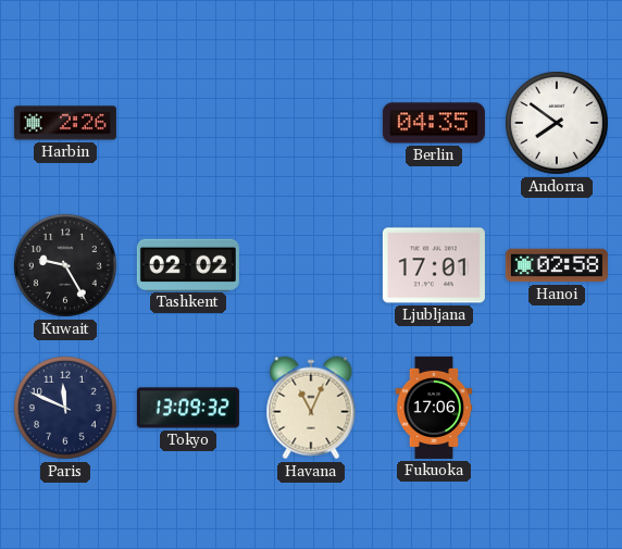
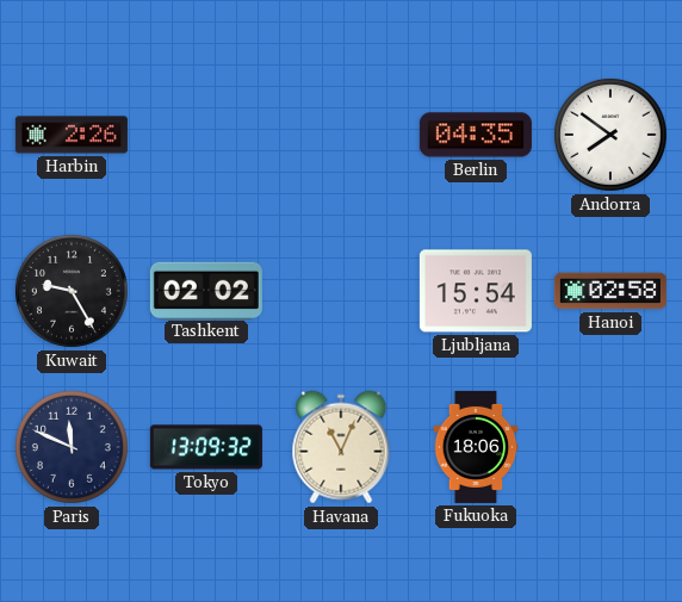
Ljubljana: 17:01 -> 15:54 (476, 291)
Fukuoka: 17:06 -> 18:06 (476, 447)
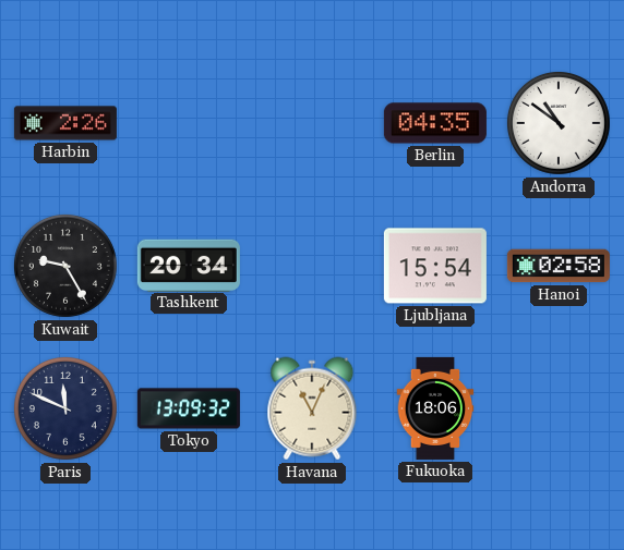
Andorra: 7:51 -> 10:51 (559, 123)
Tashkent: 02:02 -> 20:34 (189, 265)
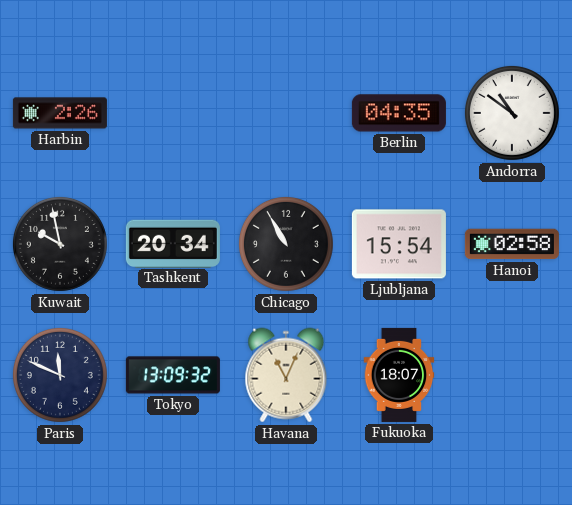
Kuwait: 9:25 -> 9:58 (60, 244)
Chicago: none -> 10:55 (286, 244)
Fukuoka: 18:06 -> 18:07 (399, 375)
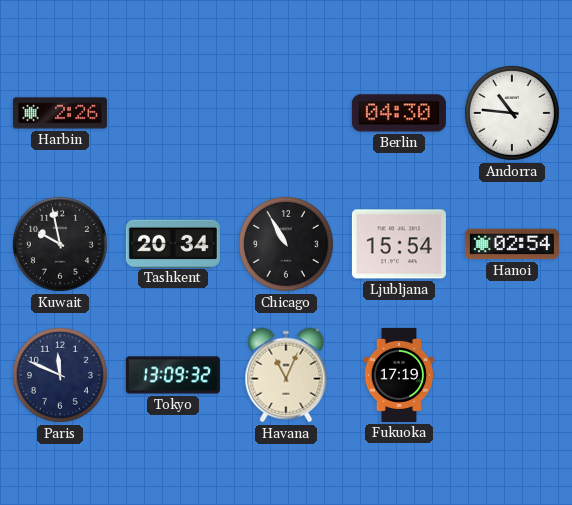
Berlin: 04:35 -> 04:30 (399, 113)
Andorra: 10:51 -> 10:46 (512, 113)
Hanoi: 02:58 -> 02:54 (512, 244)
Fukuoka: 18:07 -> 17:19 (399, 375)
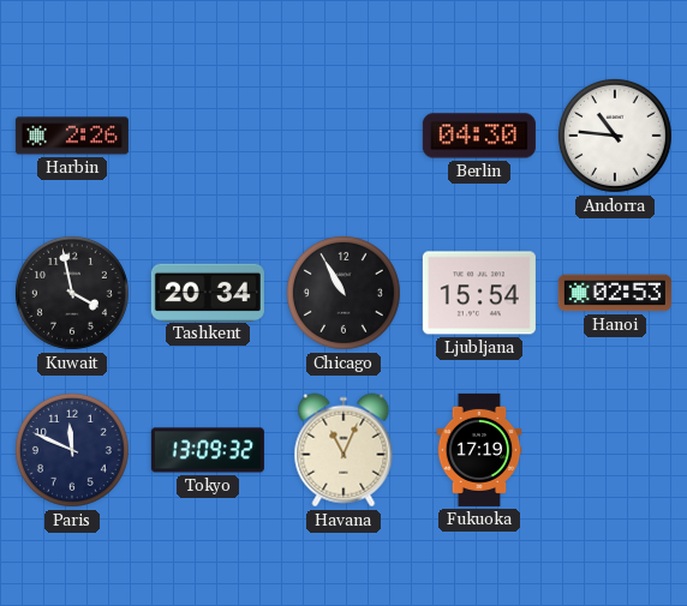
Kuwait: 9:58 -> 3:58 (72, 293)
Hanoi: 02:54 -> 02:53 (615, 293)
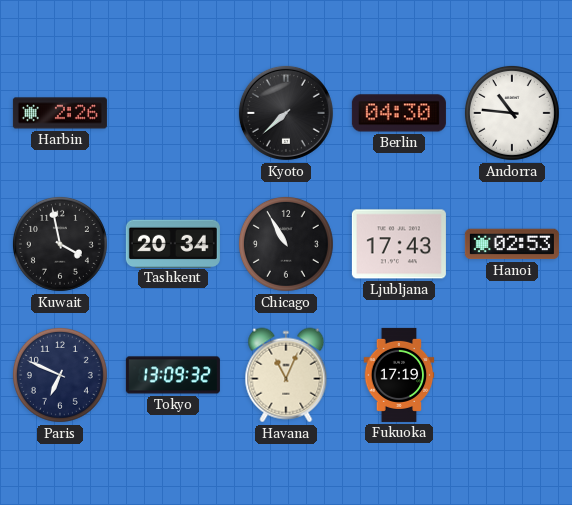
Kyoto: none -> 7:38 (286, 113)
Ljubljana: 15:54 -> 17:43 (399, 244)
Paris: 11:49 -> 6:49 (60, 375)
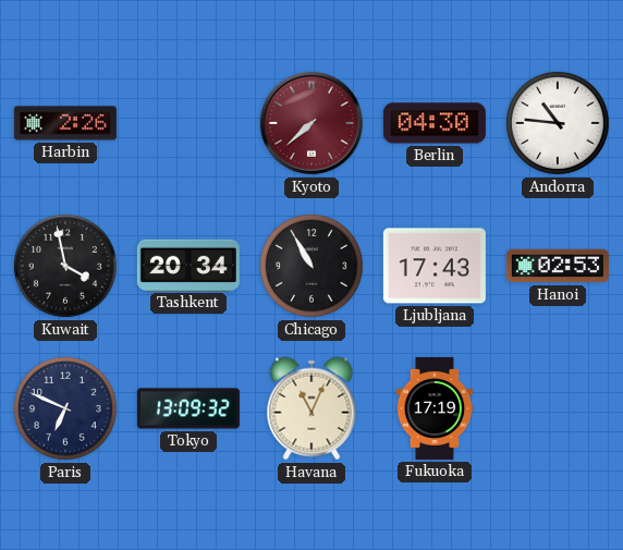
Kyoto dial: black -> burgundy (311, 123)
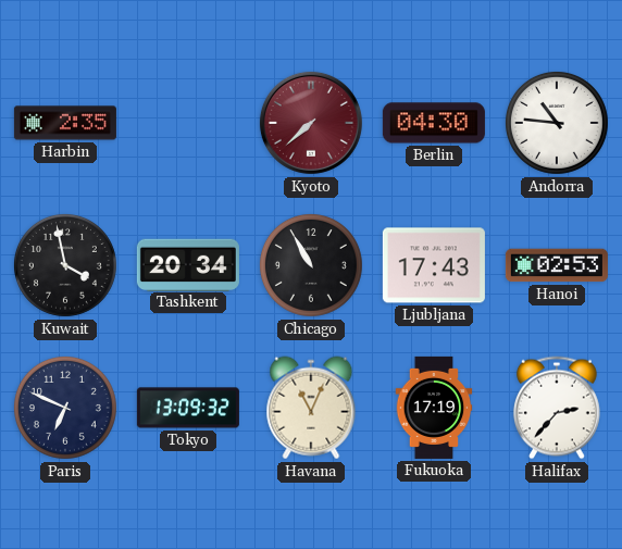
Harbin: 2:26 -> 2:35 (65, 123)
Halifax: none -> 2:37 (557, 408)
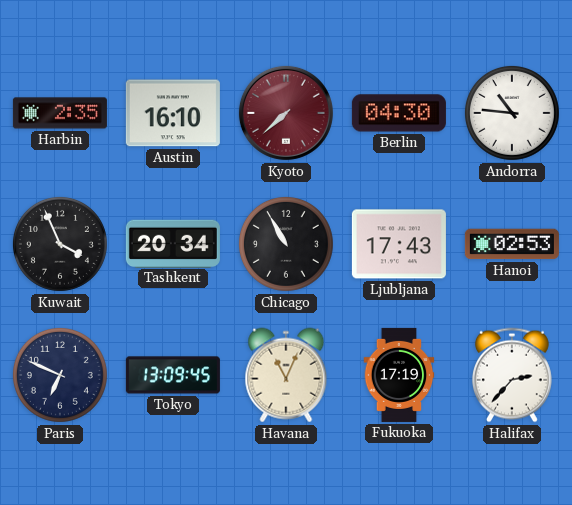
Austin: none -> 16:10 (173, 113)
Kuwait: 3:58 -> 3:56 (60, 244)
Tokyo: 13:09:32 -> 13:09:45 (173, 375)
